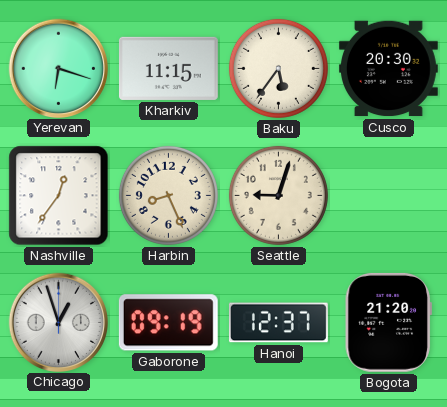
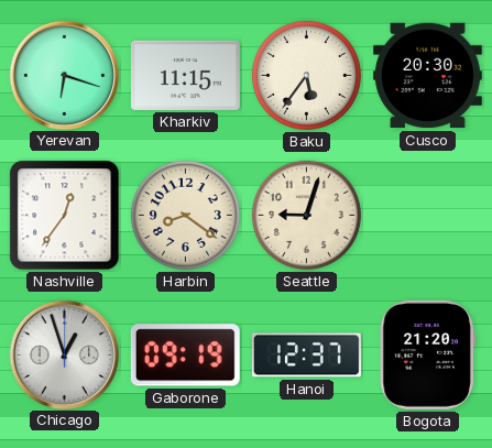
Harbin: 8:26 -> 8:21 (185, 215)
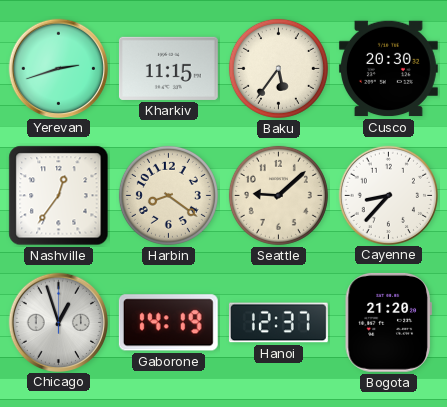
Yerevan: 6:18 -> 2:42 (58, 68)
Seattle: 9:03 -> 9:08 (278, 195)
Cayenne: none -> 8:37 (388, 195)
Gaborone: 09:19 -> 14:19 (168, 323)
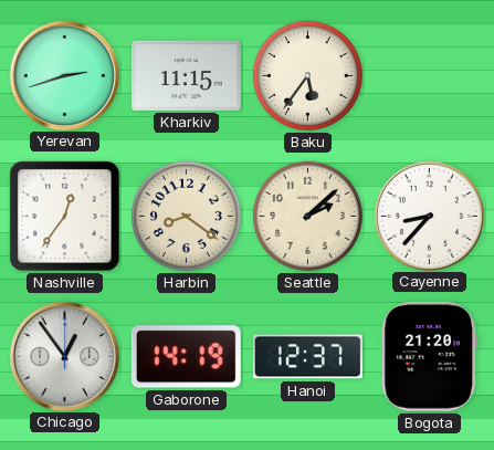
Cusco: 20:30 -> none (388, 69)
Seattle: 9:08 -> 2:08 (307, 216)
Chicago: 12:57 -> 12:54 (64, 356)
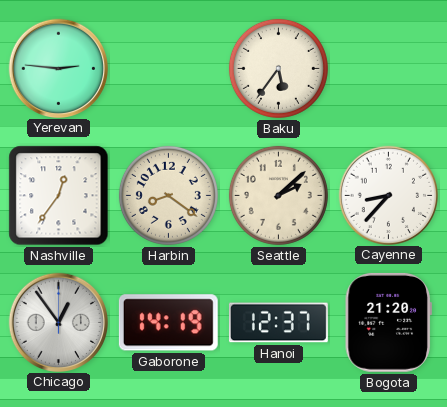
Yerevan: 2:42 -> 2:46 (58, 68)
Kharkiv: 11:15 -> none (186, 75)
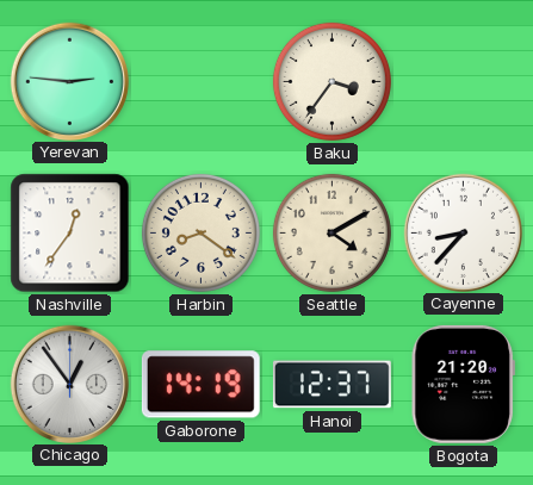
Baku: 5:36 -> 3:36 (331, 81)
Seattle: 2:08 -> 4:10 (331, 232)
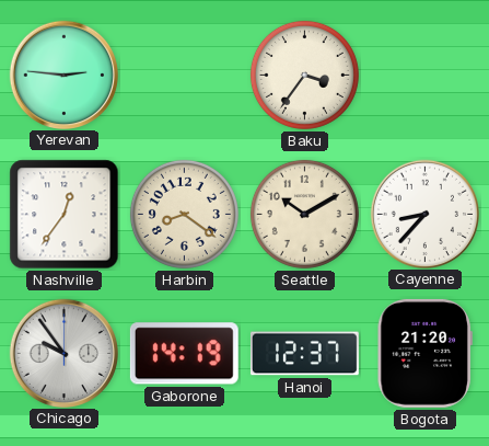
Seattle: 4:10 -> 10:10 (304, 214)
Chicago: 12:54 -> 9:54 (63, 353)
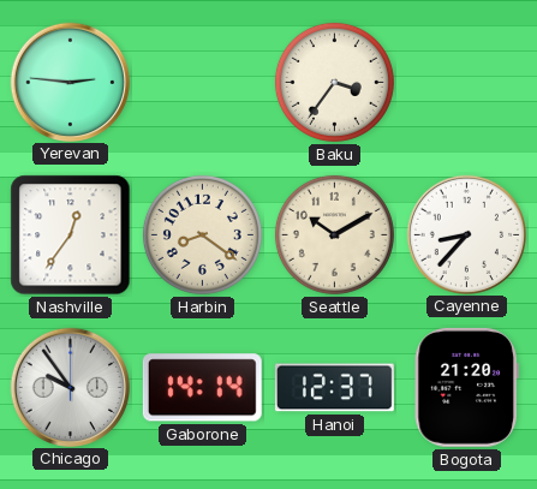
Gaborone: 14:19 -> 14:14 (202, 388)
